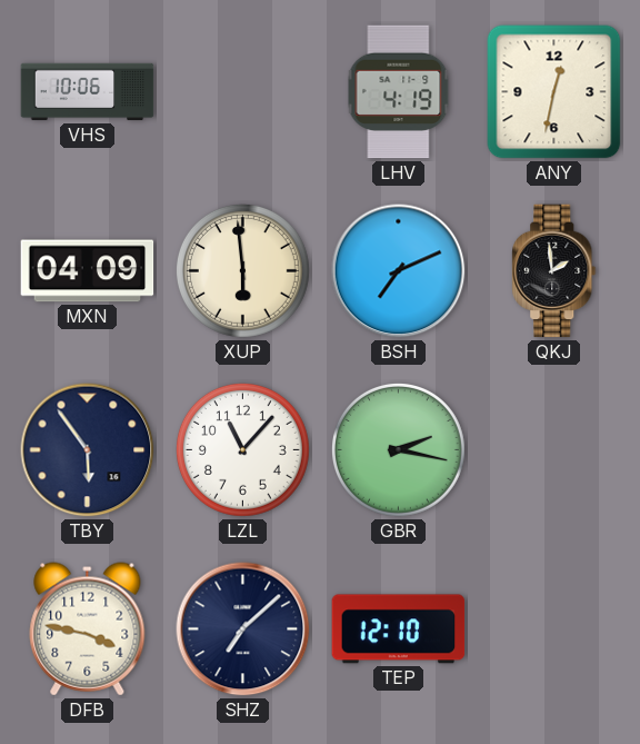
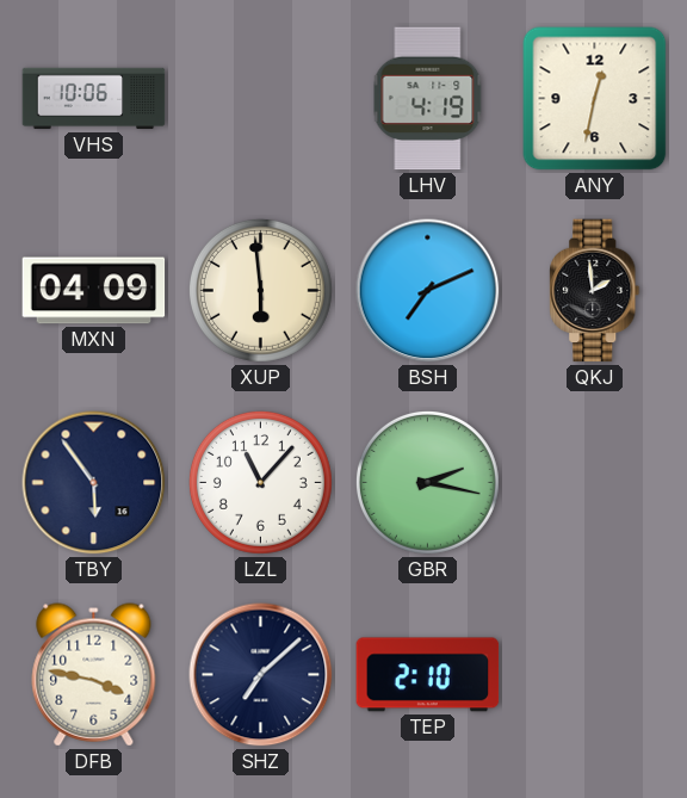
TEP: 12:10 -> 2:10 (428, 675)
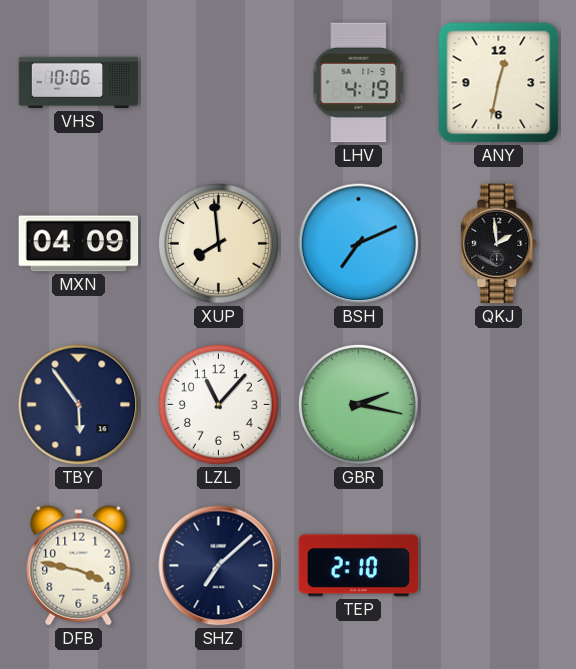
XUP: 5:59 -> 7:59 (218, 243)
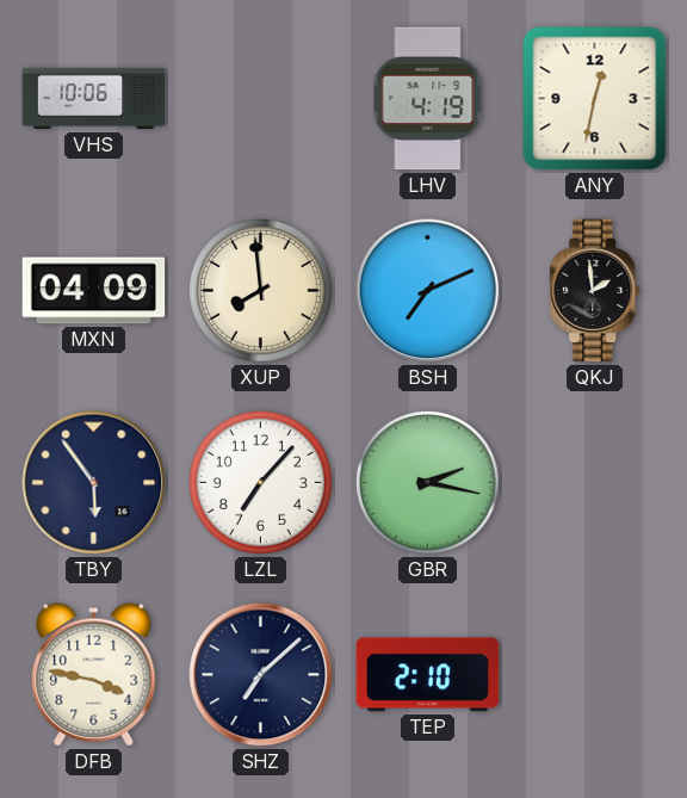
LZL: 11:07 -> 7:07 (260, 482)
